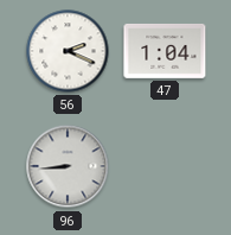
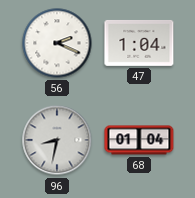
96: 8:44 -> 8:32 (57, 140)
68: none -> 01:04 (139, 140)
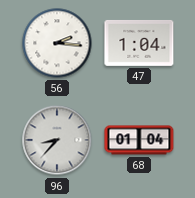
56: 2:19 -> 2:16 (57, 43)
96: 8:32 -> 8:37 (57, 140)
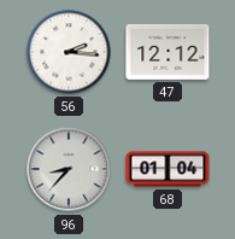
47: 1:04 -> 12:12 (168, 52)
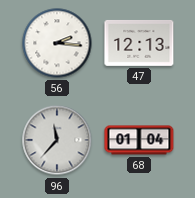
47: 12:12 -> 12:13 (139, 43)
96: 8:37 -> 11:37 (57, 140)
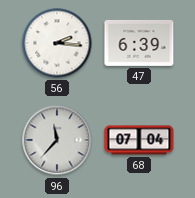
47: 12:13 -> 6:39 (139, 43)
68: 01:04 -> 07:04 (139, 140)
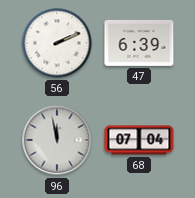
56: 2:16 -> 2:11 (57, 43)
96: 11:37 -> 11:58 (57, 140)
